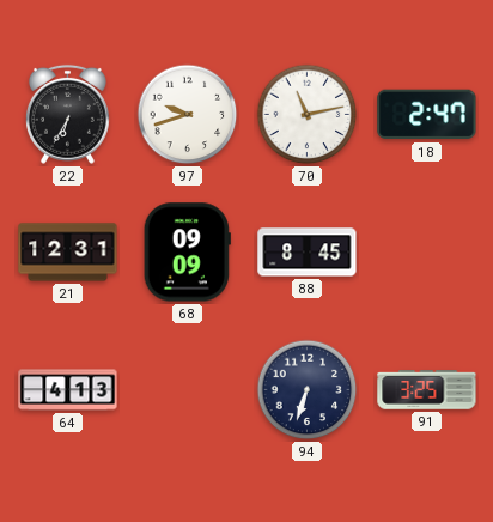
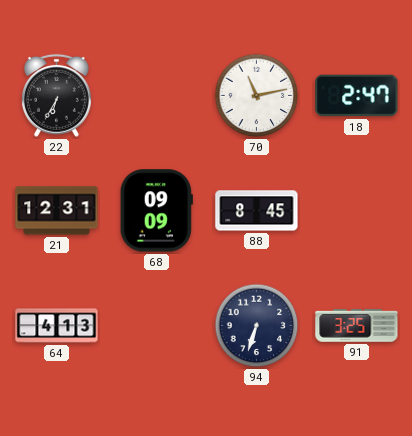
97: 9:42 -> none (188, 115)
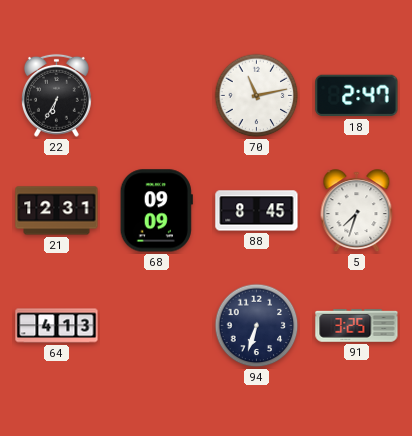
5: none -> 7:33 (357, 211)
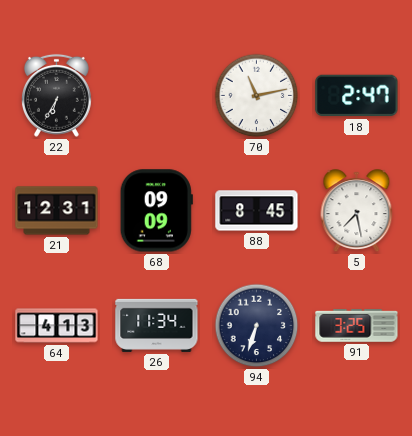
5: 7:33 -> 7:28 (357, 211)
26: none -> 11:34 (157, 325)
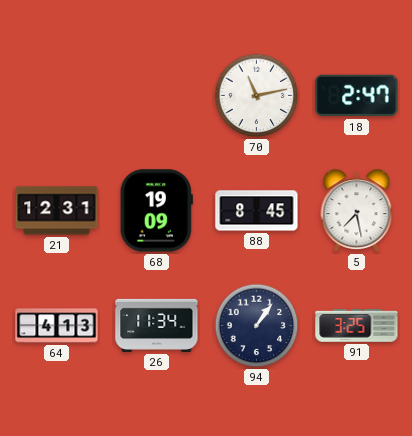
22: 6:35 -> none (56, 95)
68: 09:09 -> 19:09 (156, 211)
94: 6:33 -> 1:06 (257, 326)
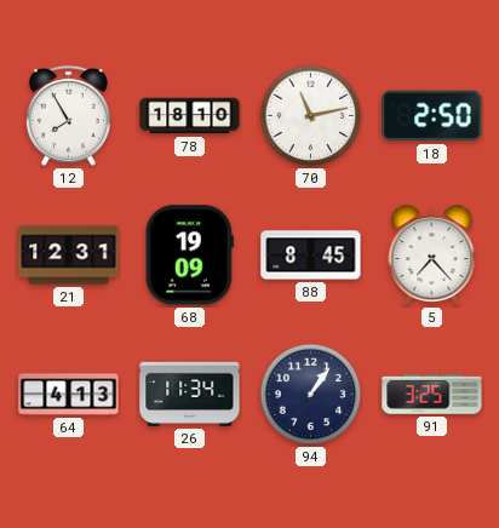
12: none -> 7:55 (68, 115)
78: none -> 18:10 (190, 116)
18: 2:47 -> 2:50 (432, 116)
5: 7:28 -> 7:23 (432, 256)
